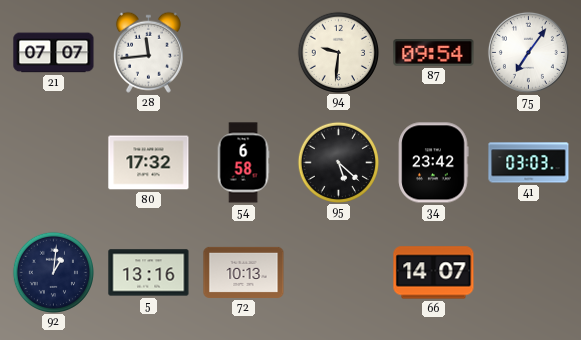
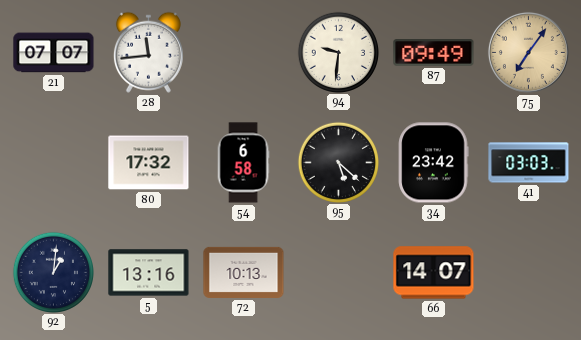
87: 09:54 -> 09:49 (434, 53)
75 dial: white -> champagne (528, 52)
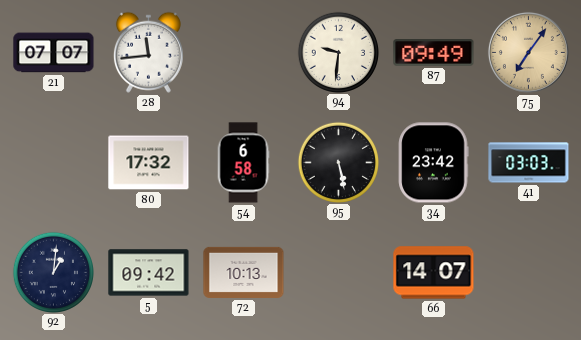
95: 5:22 -> 5:28 (338, 162)
5: 13:16 -> 09:42 (149, 273)
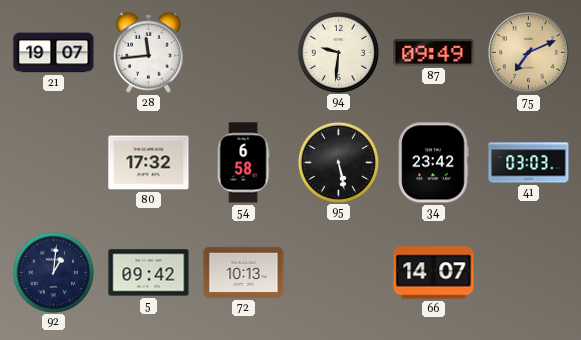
21: 07:07 -> 19:07 (54, 53)
75: 7:06 -> 7:11 (528, 52)
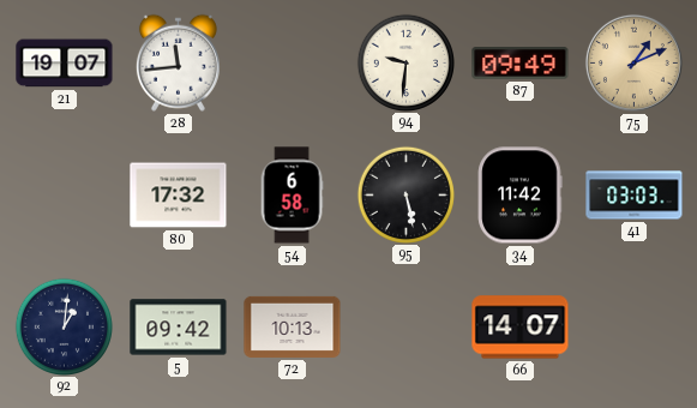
75: 7:11 -> 1:11 (633, 62)
34: 23:42 -> 11:42 (521, 196)
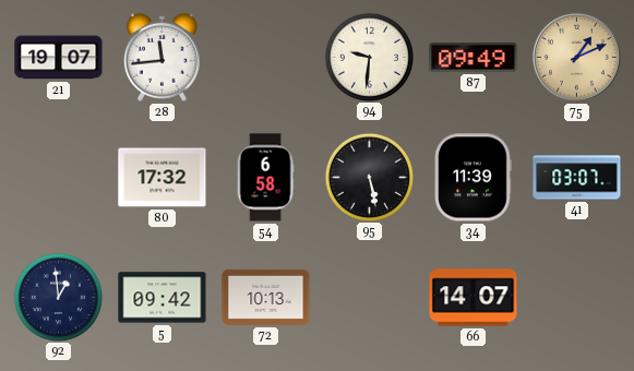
34: 11:42 -> 11:39 (474, 178)
41: 03:03 -> 03:07 (577, 178)
92: 1:01 -> 12:59 (58, 297)
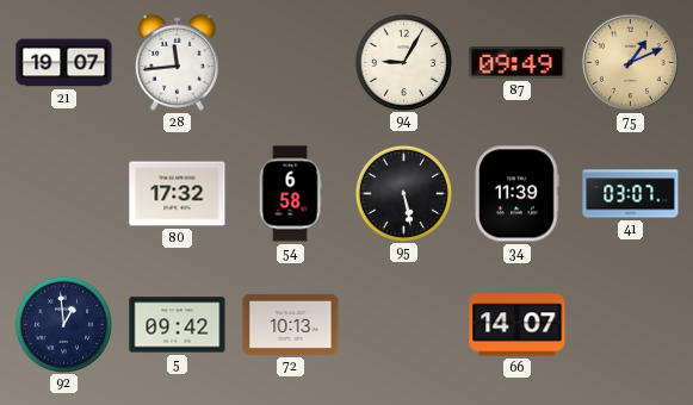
94: 9:31 -> 9:05 (403, 62)
